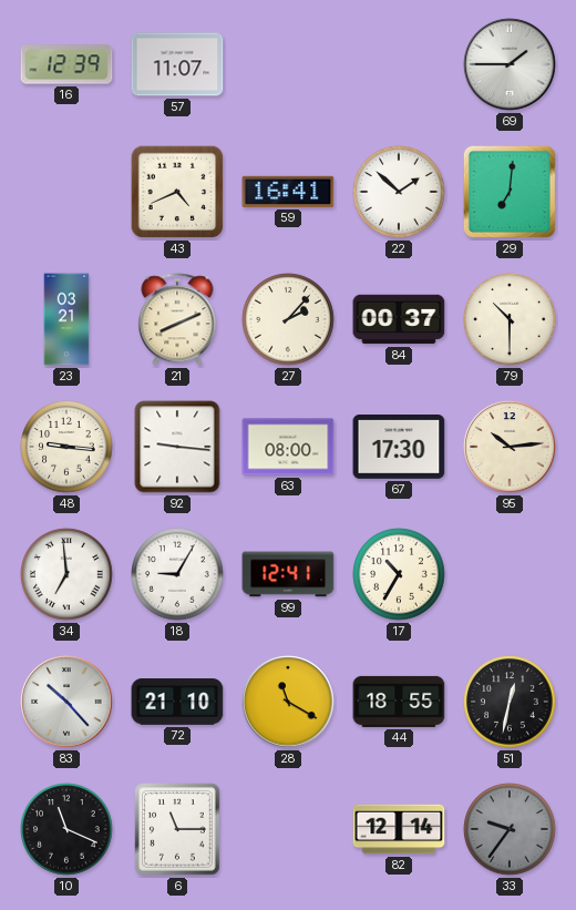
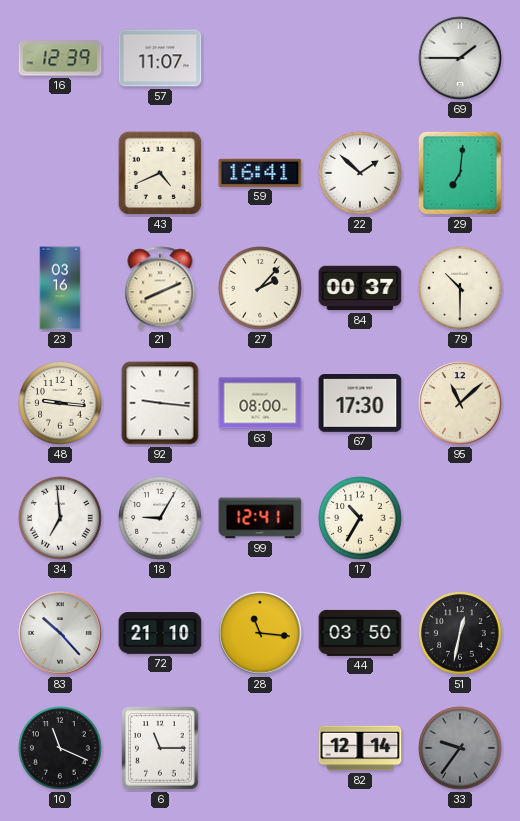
23: 03:21 -> 03:16 (60, 288)
95: 10:14 -> 11:08 (460, 403)
28: 11:20 -> 11:16 (260, 633)
44: 18:55 -> 03:50 (360, 633)
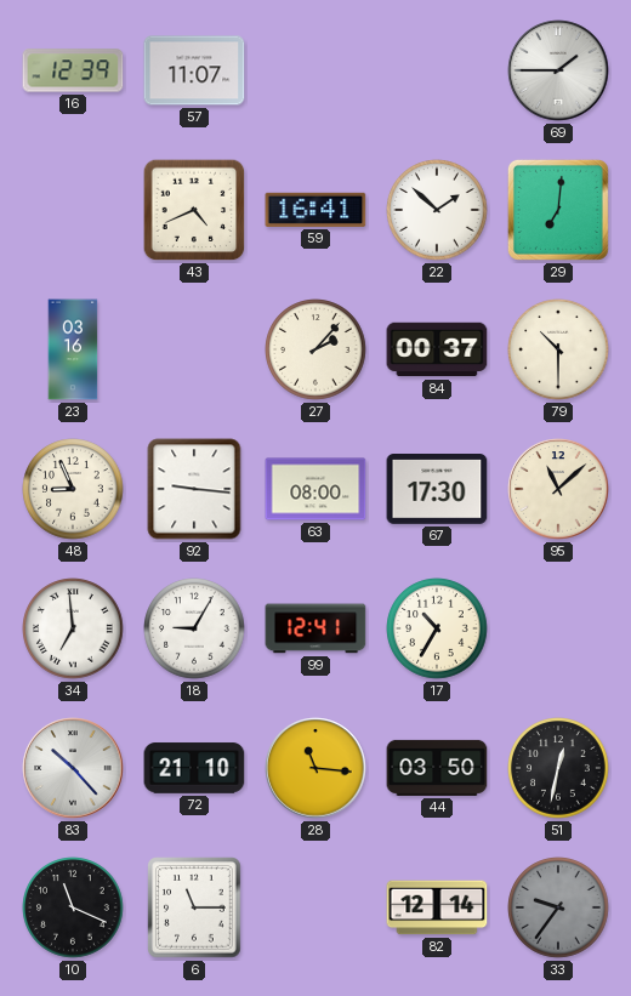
21: 8:11 -> none (160, 288)
48: 9:16 -> 8:56 (73, 489)
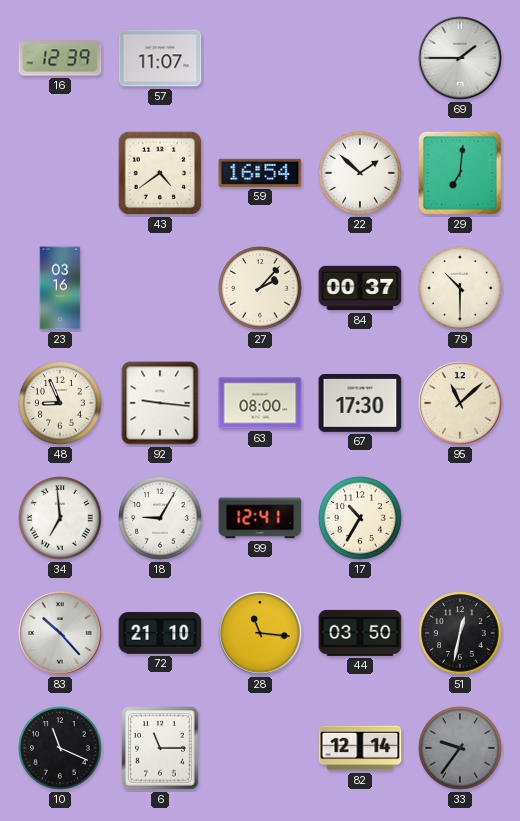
43: 4:41 -> 4:39 (160, 173)
59: 16:41 -> 16:54 (260, 173)
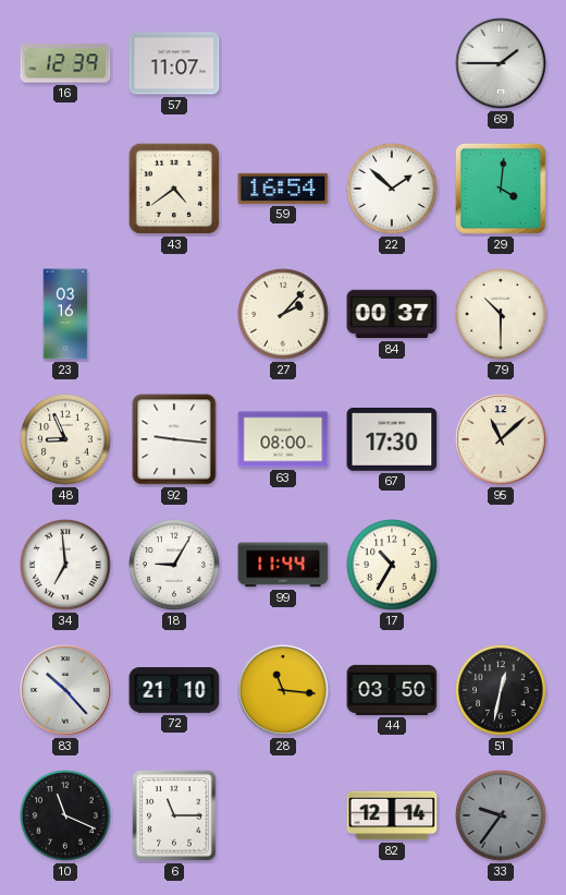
29: 7:01 -> 4:01 (501, 189)
99: 12:41 -> 11:44 (283, 565)
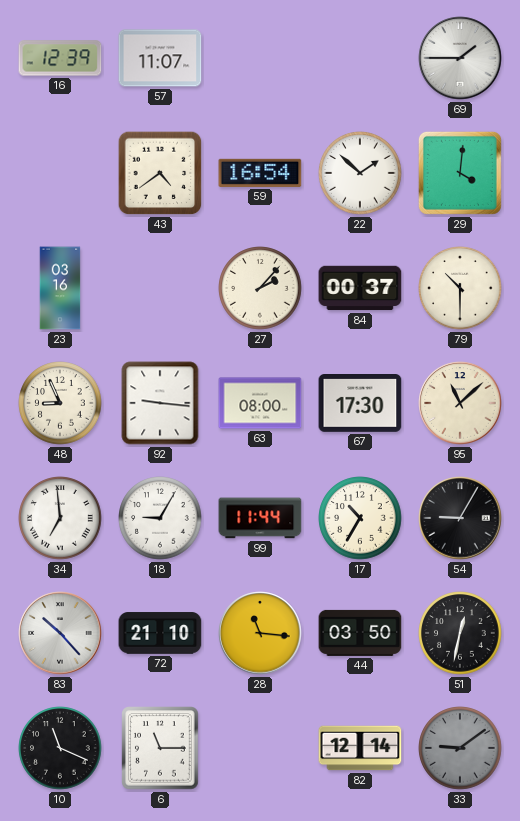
54: none -> 9:05 (460, 518)
33: 9:36 -> 9:09 (460, 748)
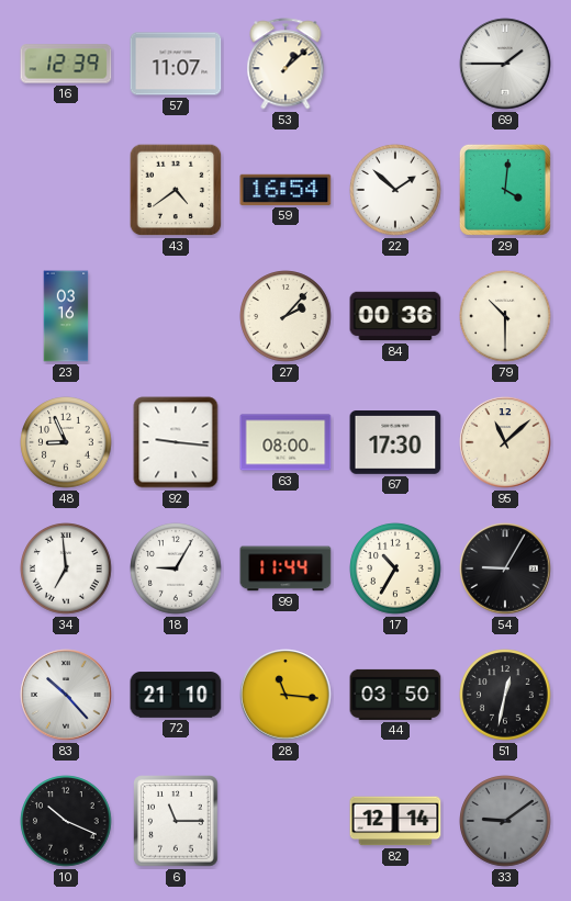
53: none -> 1:08 (285, 64)
84: 00:37 -> 00:36 (395, 316)
10: 11:19 -> 10:19 (66, 821)
